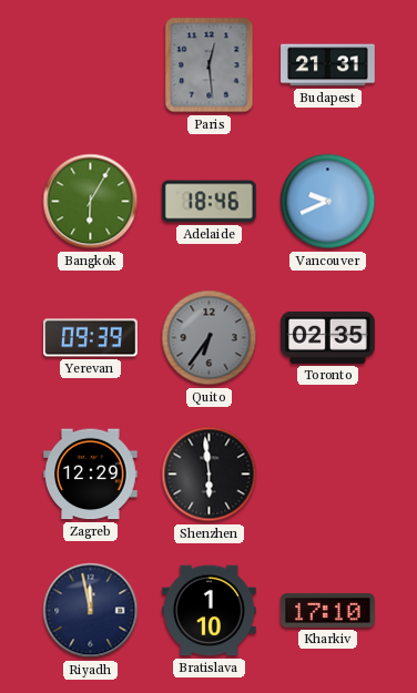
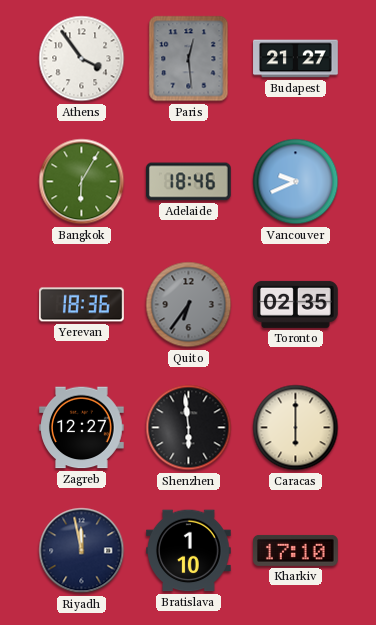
Athens: none -> 3:54 (82, 59)
Budapest: 21:31 -> 21:27 (296, 59)
Yerevan: 09:39 -> 18:36 (82, 305)
Zagreb: 12:29 -> 12:27 (82, 428)
Caracas: none -> 6:00 (296, 428)
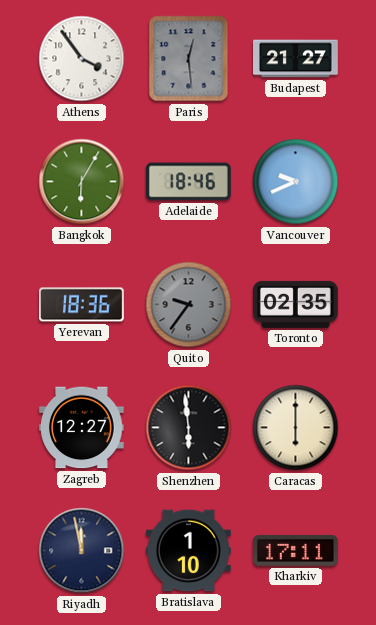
Quito: 6:36 -> 9:36 (189, 305)
Kharkiv: 17:10 -> 17:11 (296, 550)
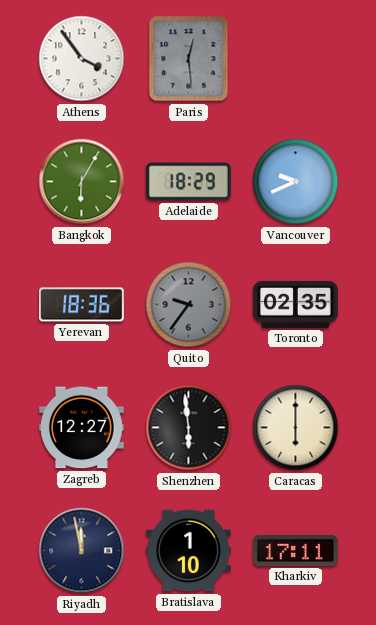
Budapest: 21:27 -> none (296, 59)
Adelaide: 18:46 -> 18:29 (188, 182)
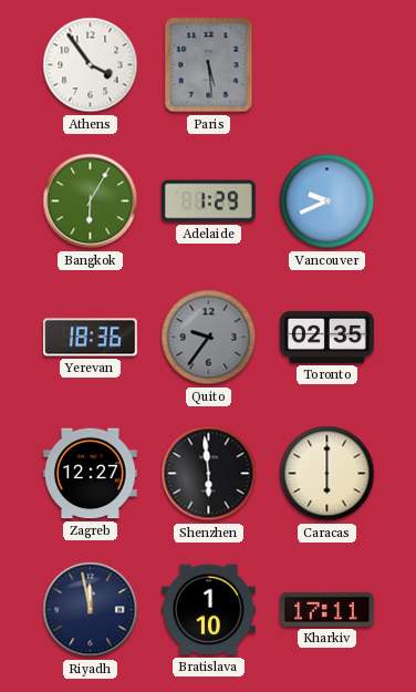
Paris: 12:29 -> 5:29 (209, 65)
Adelaide: 18:29 -> 1:29 (208, 202)
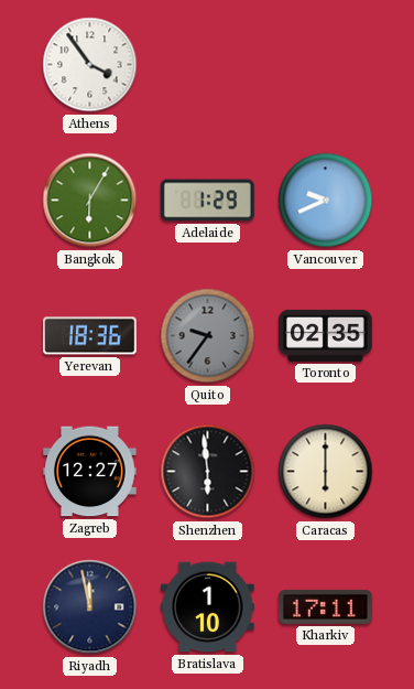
Paris: 5:29 -> none (209, 65)
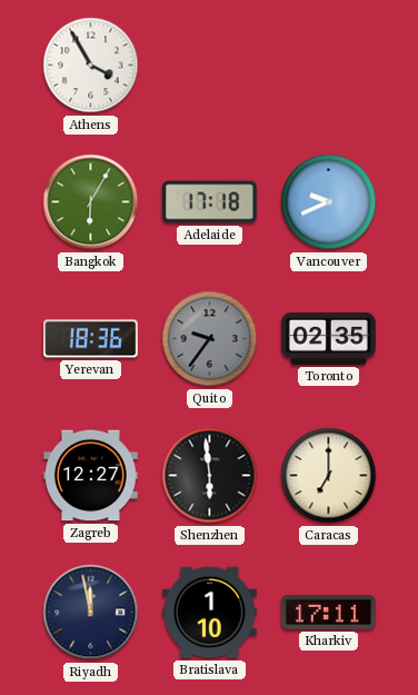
Athens: 3:54 -> 3:55 (91, 66)
Adelaide: 1:29 -> 17:18 (209, 202)
Caracas: 6:00 -> 7:00 (329, 476)
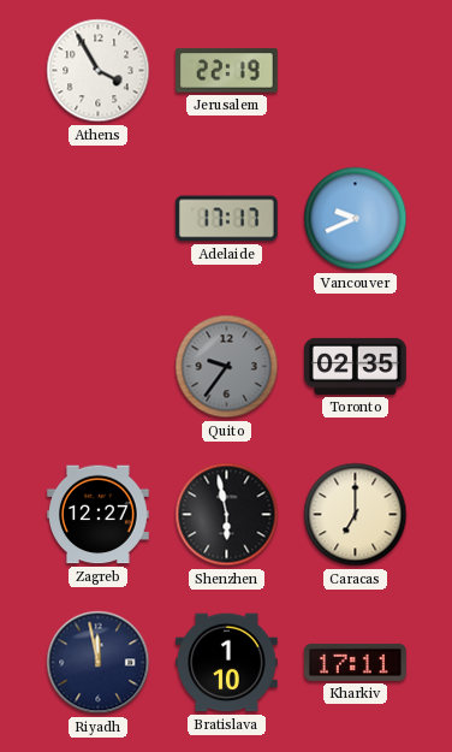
Jerusalem: none -> 22:19 (227, 71)
Bangkok: 6:05 -> none (91, 202)
Adelaide: 17:18 -> 17:17 (226, 219)
Yerevan: 18:36 -> none (91, 339)
Shenzhen: 5:59 -> 5:58 (227, 515)
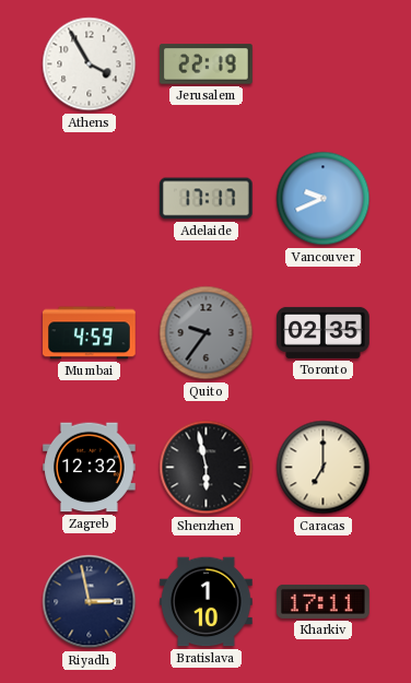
Mumbai: none -> 4:59 (90, 333)
Zagreb: 12:27 -> 12:32 (90, 468)
Riyadh: 11:58 -> 2:58 (90, 602)
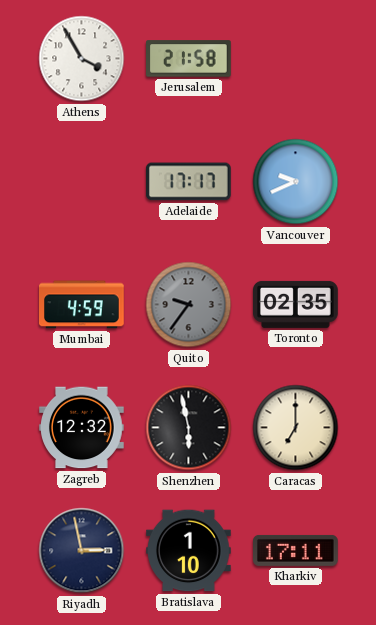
Jerusalem: 22:19 -> 21:58 (189, 59)
